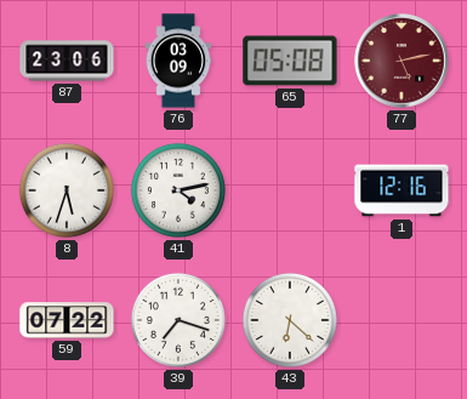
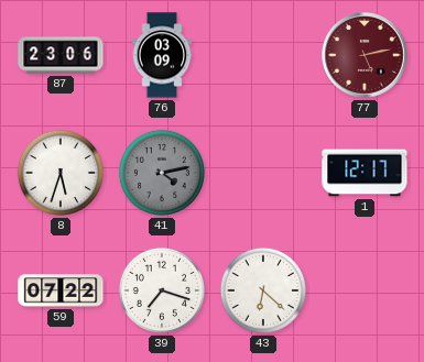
65: 05:08 -> none (290, 61)
41 dial: white -> grey (162, 173)
1: 12:16 -> 12:17 (365, 173)
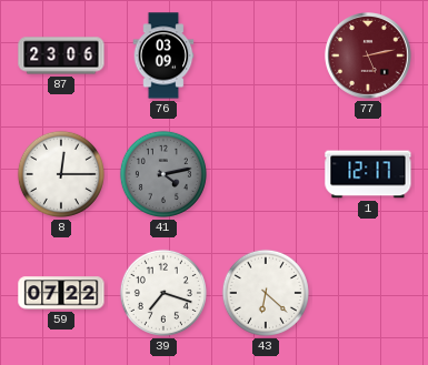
8: 5:33 -> 12:15 (61, 174)
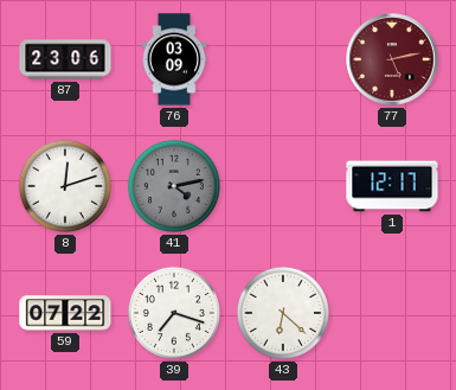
8: 12:15 -> 12:12 (65, 186)
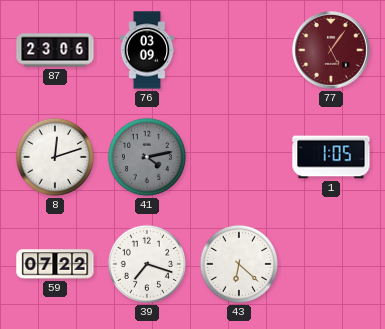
77: 5:13 -> 5:06 (332, 51)
1: 12:17 -> 1:05 (331, 157)
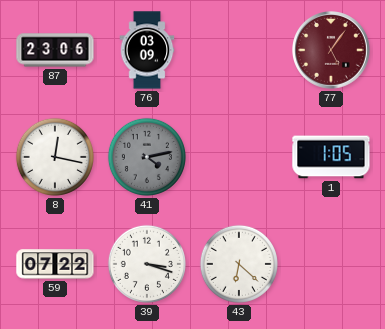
8: 12:12 -> 12:17 (55, 157)
39: 7:18 -> 3:18 (147, 264)
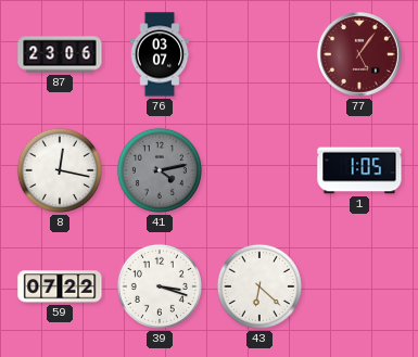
76: 03:09 -> 03:07 (160, 54)
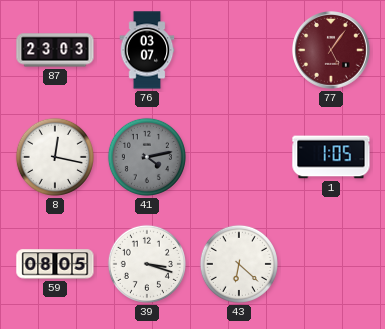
87: 23:06 -> 23:03 (55, 50)
59: 07:22 -> 08:05 (55, 264)
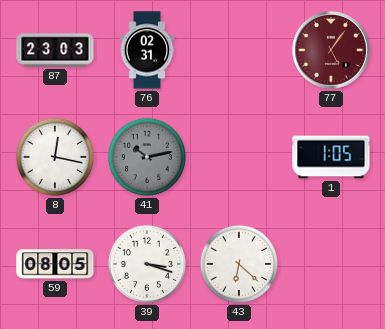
76: 03:07 -> 02:31 (147, 50)
41: 4:13 -> 10:13 (147, 157)
